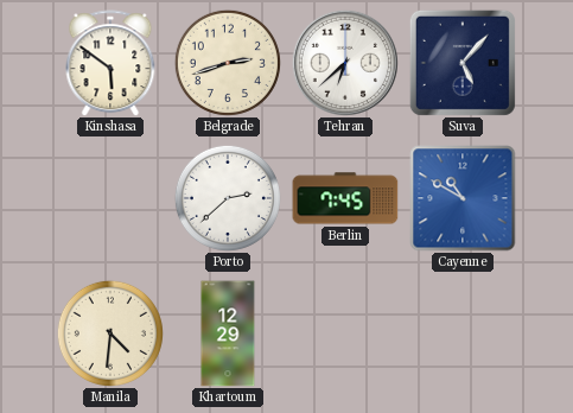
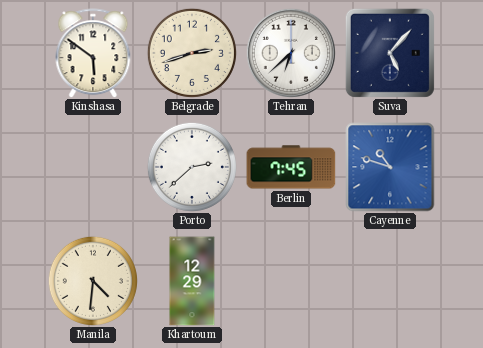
Cayenne: 10:50 -> 10:48 (390, 167)
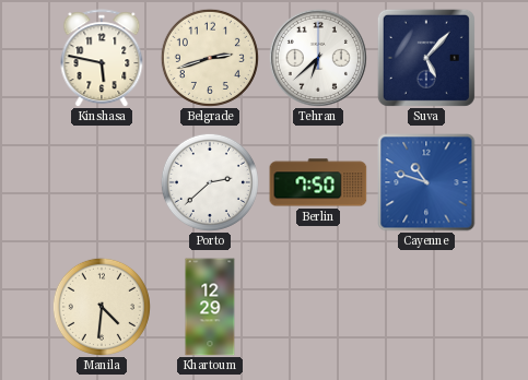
Kinshasa: 5:51 -> 5:47 (102, 58)
Berlin: 7:45 -> 7:50 (318, 182)
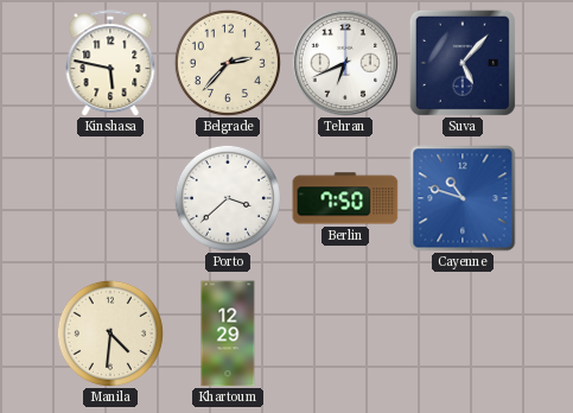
Belgrade: 2:42 -> 2:37 (228, 63)
Tehran: 6:38 -> 6:41 (345, 63)
Porto: 2:38 -> 3:38 (228, 198)
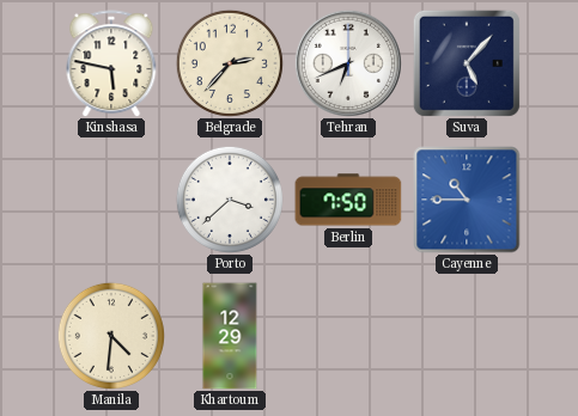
Cayenne: 10:48 -> 10:45 (467, 200)
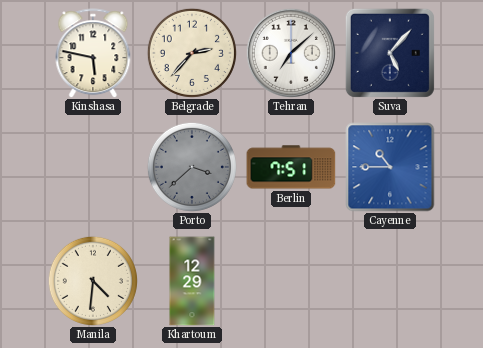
Tehran: 6:41 -> 7:08 (291, 53)
Porto dial: white -> grey (192, 167)
Berlin: 7:50 -> 7:51 (291, 167)
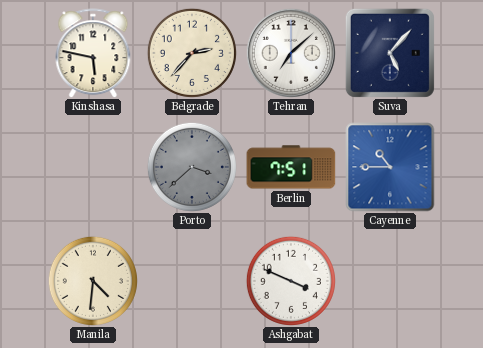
Khartoum: 12:29 -> none (192, 281)
Ashgabat: none -> 3:49 (291, 281)
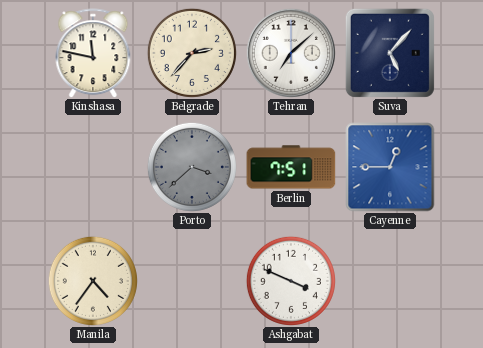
Kinshasa: 5:47 -> 11:47 (93, 53)
Cayenne: 10:45 -> 12:45 (390, 167)
Manila: 4:31 -> 4:36 (93, 281)
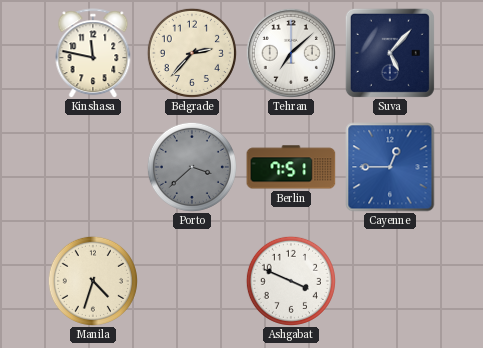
Manila: 4:36 -> 4:33 (93, 281)
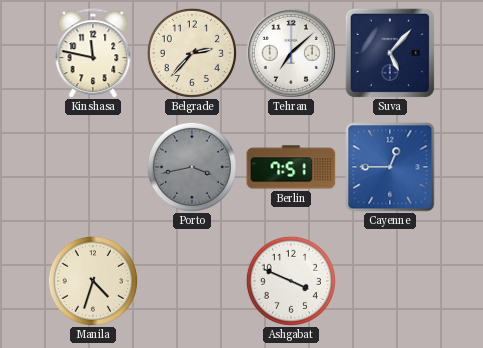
Porto: 3:38 -> 3:43 (192, 167)
